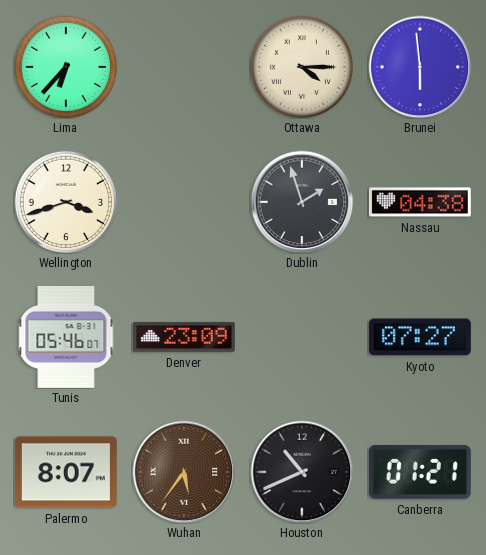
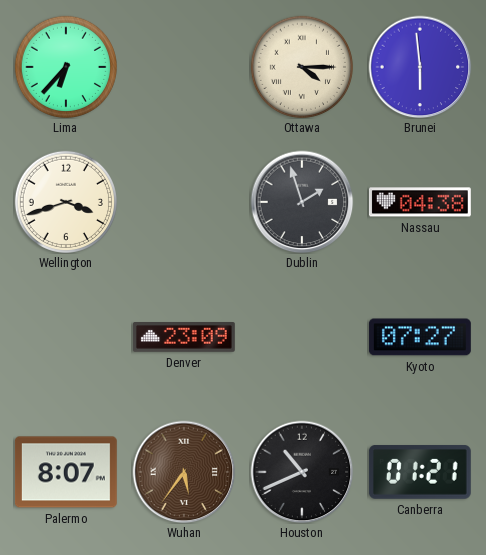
Tunis: 05:46 -> none (66, 337)
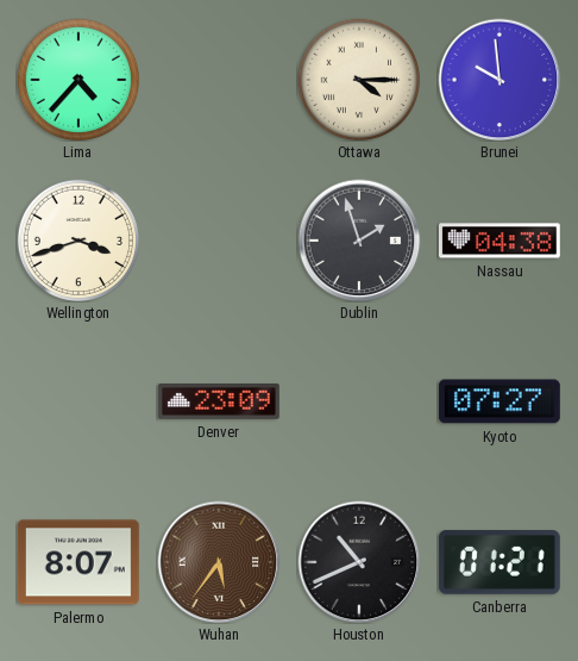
Lima: 6:37 -> 4:37 (78, 80)
Brunei: 5:59 -> 9:59 (500, 80)
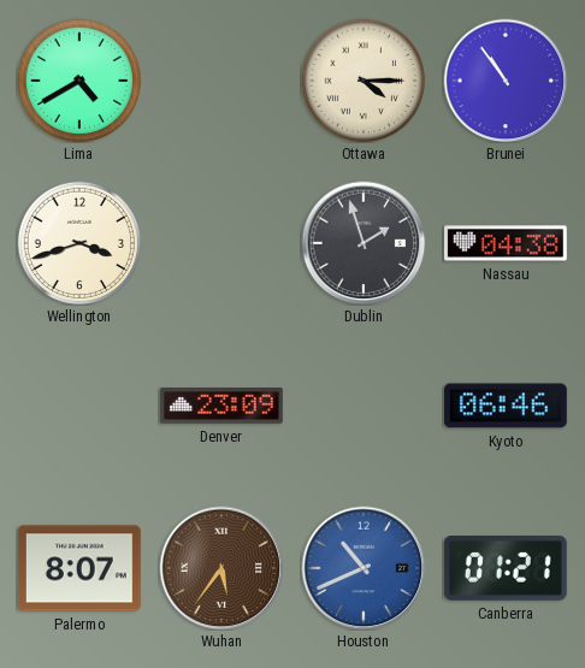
Lima: 4:37 -> 4:40 (79, 81)
Brunei: 9:59 -> 10:54 (506, 81)
Kyoto: 07:27 -> 06:46 (506, 406)
Houston dial: black -> blue (364, 568)
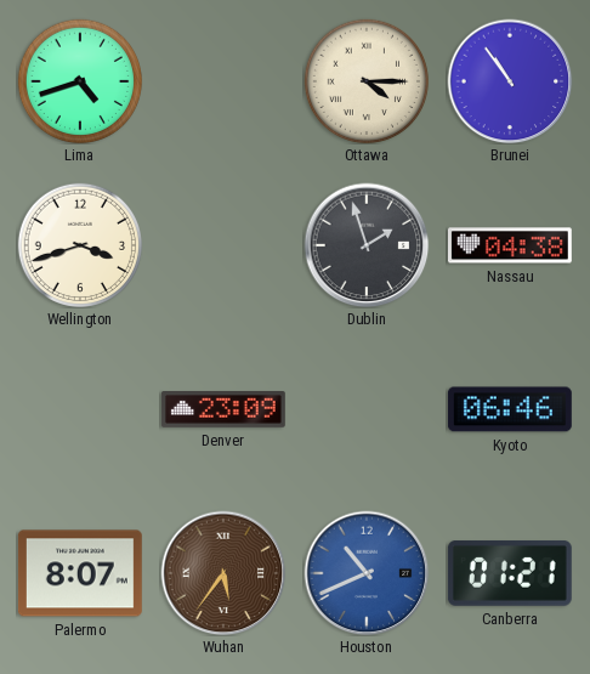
Lima: 4:40 -> 4:42 (80, 81)
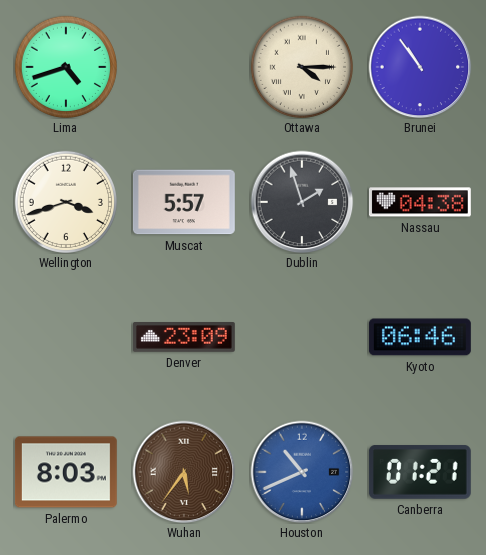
Muscat: none -> 5:57 (184, 202)
Palermo: 8:07 -> 8:03 (66, 472)
